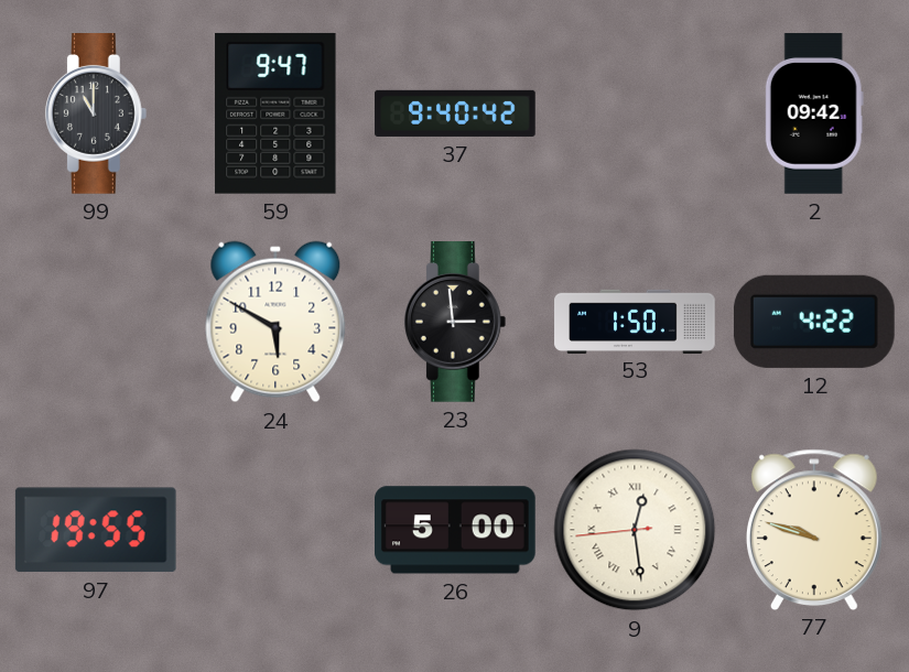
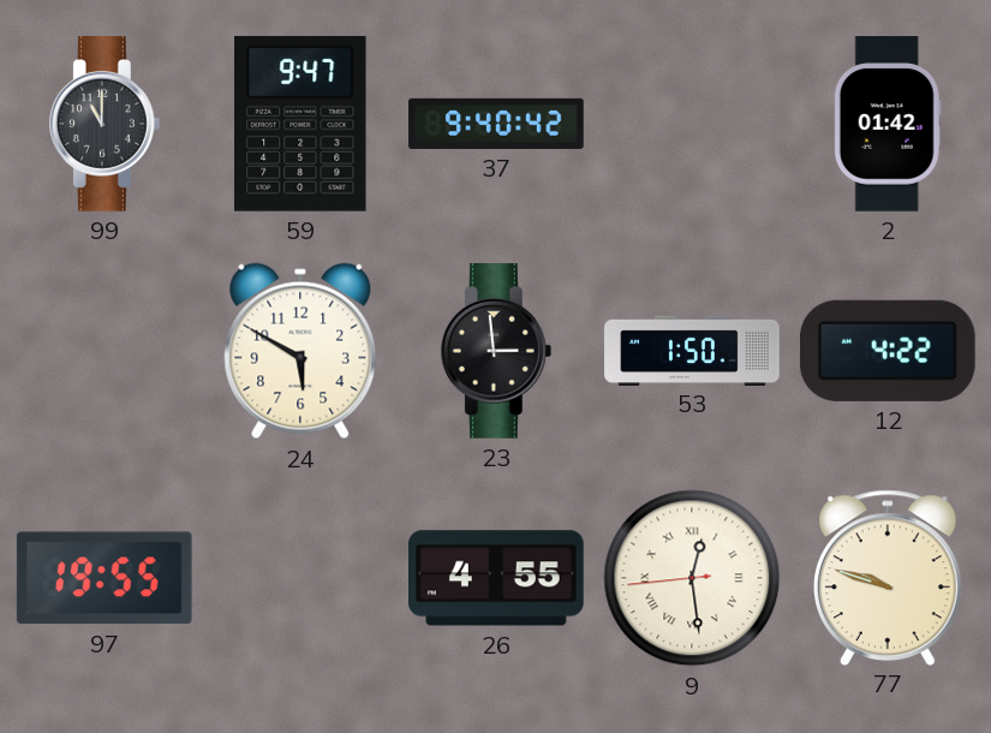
2: 09:42 -> 01:42 (888, 124)
26: 5:00 -> 4:55 (497, 578)
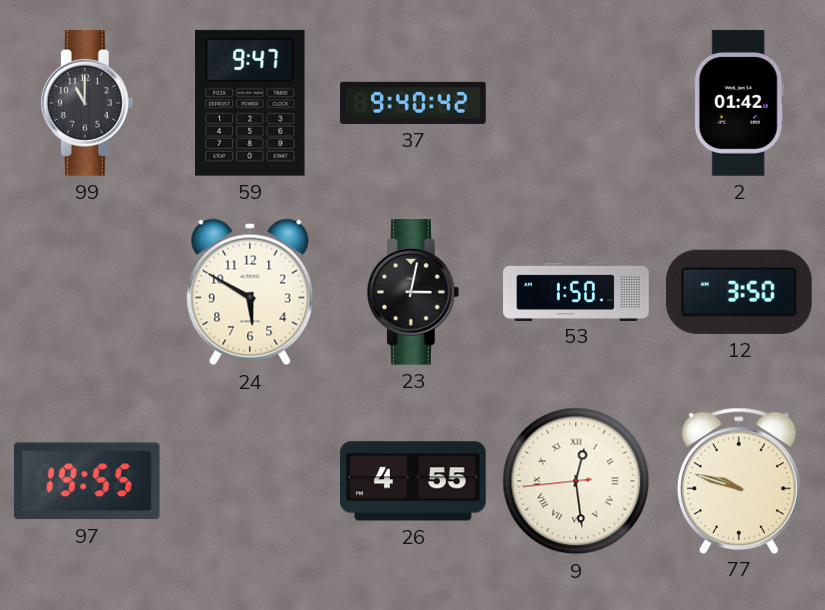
23: 2:59 -> 3:02 (413, 293)
12: 4:22 -> 3:50 (739, 292)
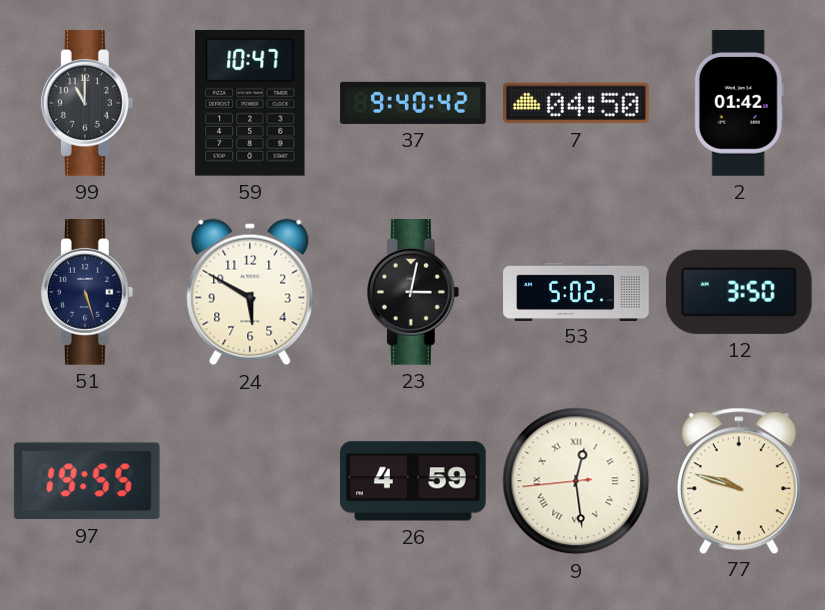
59: 9:47 -> 10:47 (250, 103)
7: none -> 04:50 (577, 103)
51: none -> 5:27 (87, 293)
53: 1:50 -> 5:02 (576, 291)
26: 4:55 -> 4:59 (414, 481)
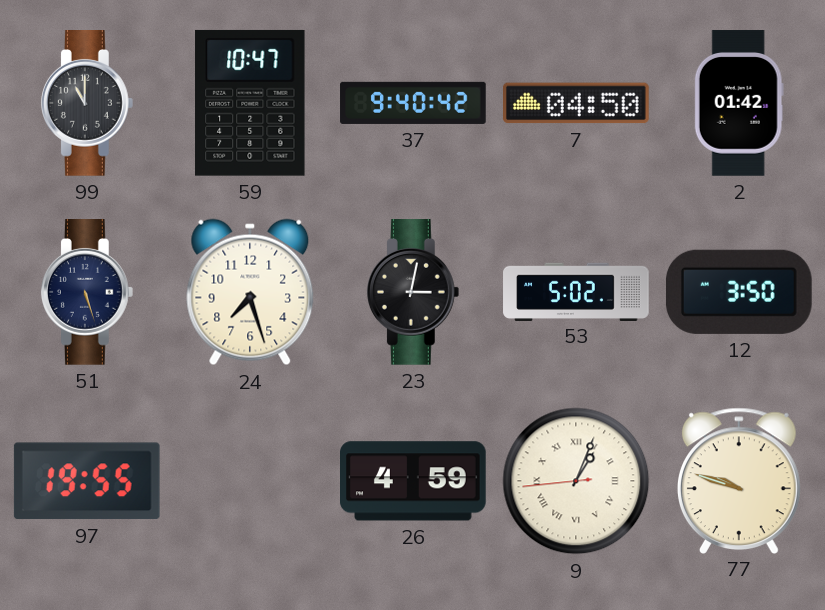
24: 5:50 -> 7:27 (250, 292)
9: 12:28 -> 1:03 (576, 481)
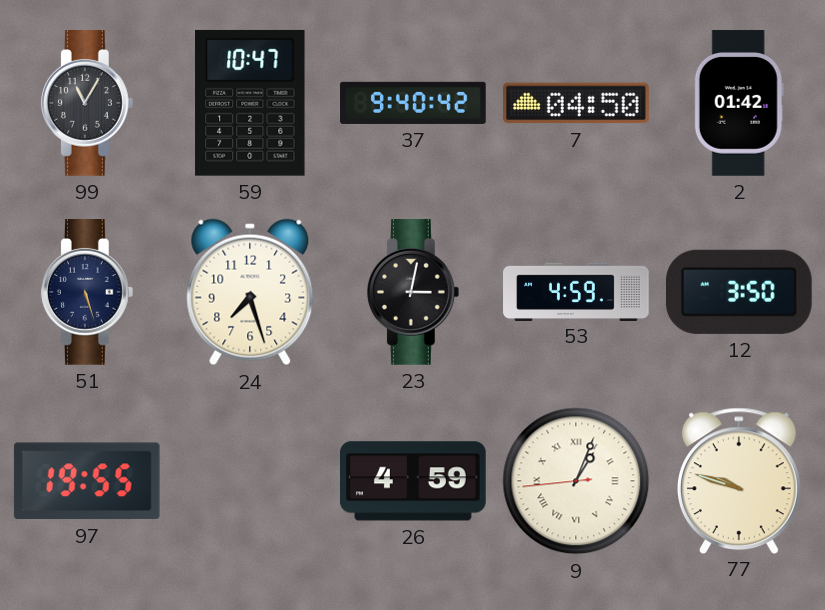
99: 11:00 -> 11:05 (87, 104)
53: 5:02 -> 4:59 (576, 291)
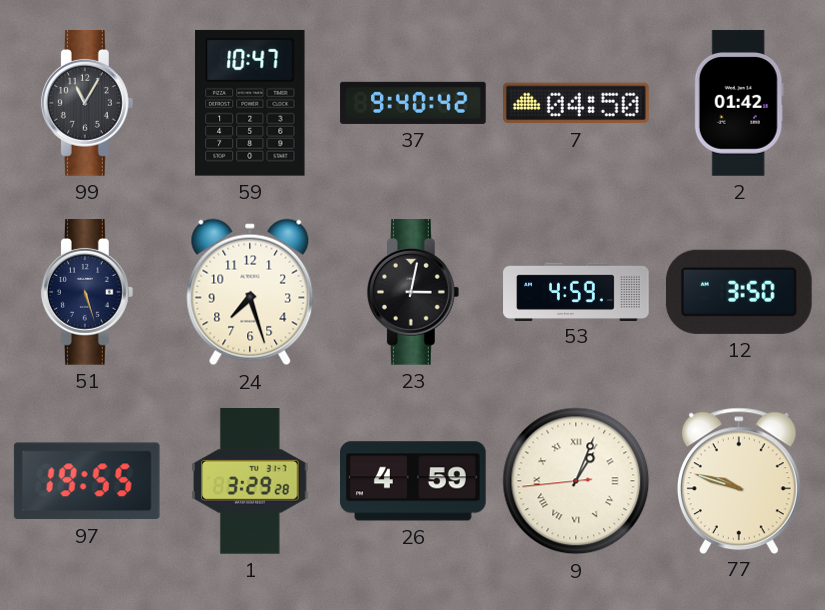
1: none -> 3:29 (250, 482)
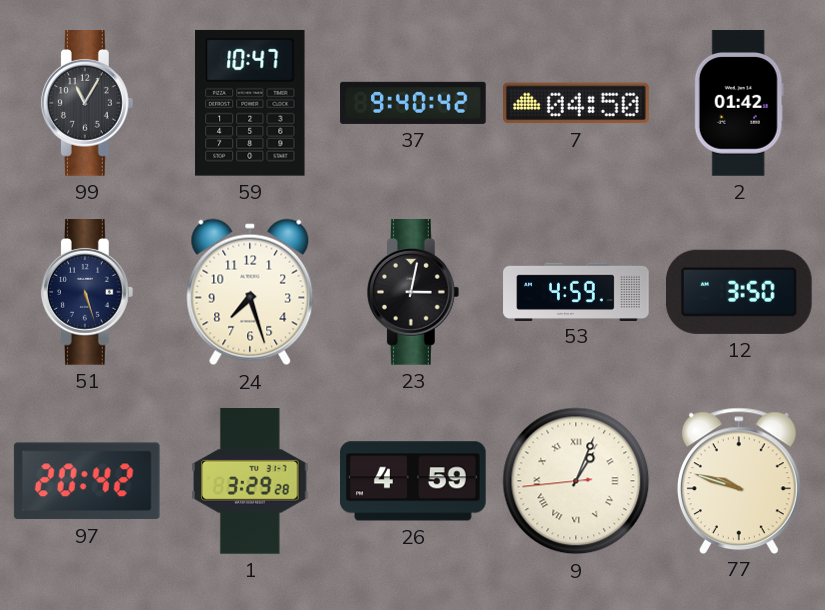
97: 19:55 -> 20:42 (87, 481)
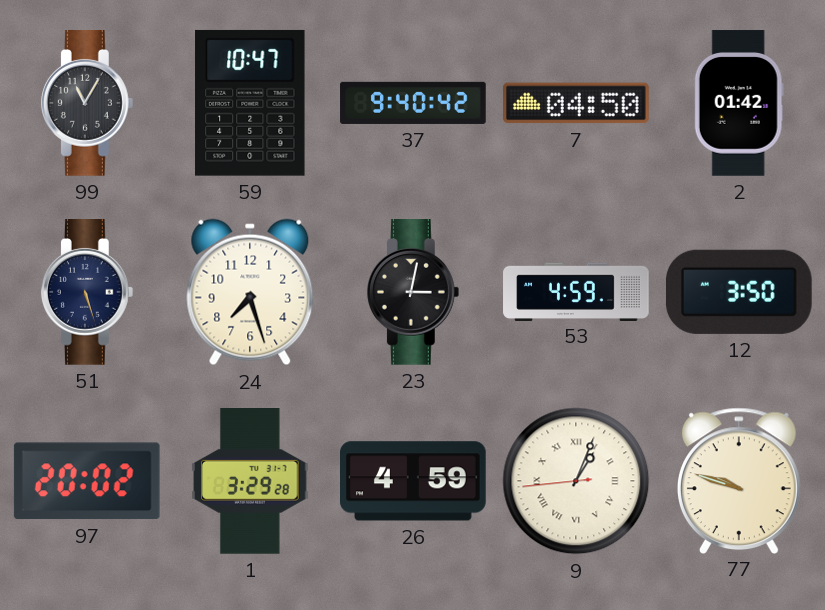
97: 20:42 -> 20:02 (87, 481)
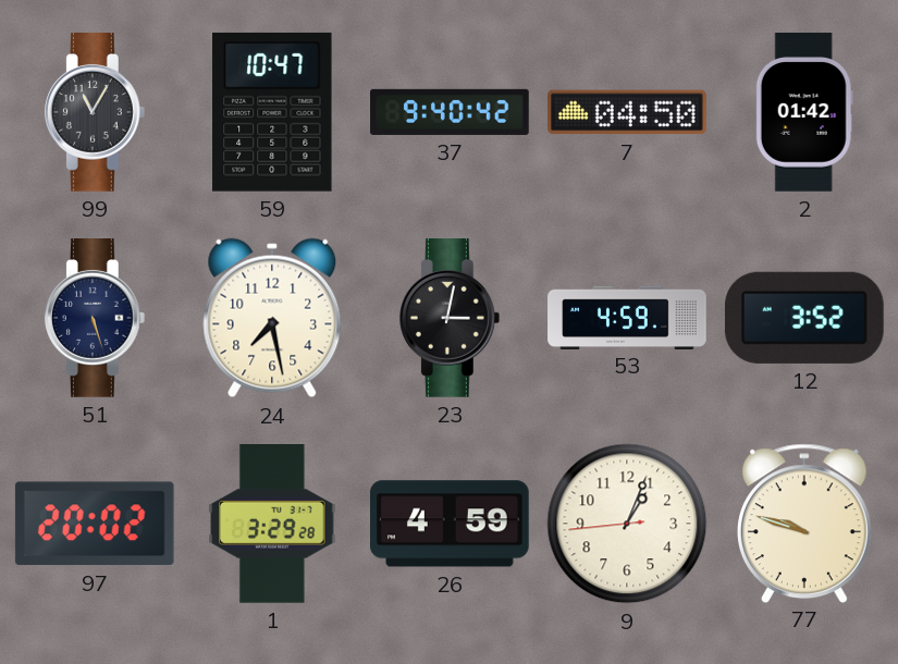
24: 7:27 -> 7:28 (272, 318)
12: 3:50 -> 3:52 (804, 318)
9 numerals: Roman -> Arabic (627, 524)
